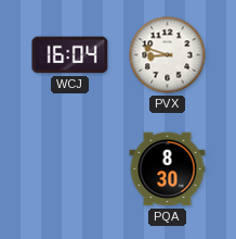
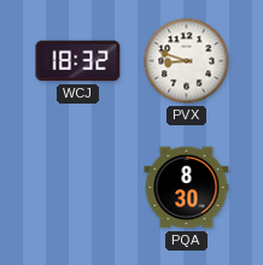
WCJ: 16:04 -> 18:32 (78, 61)
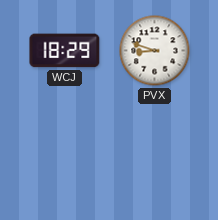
WCJ: 18:32 -> 18:29 (65, 51)
PQA: 8:30 -> none (187, 188)
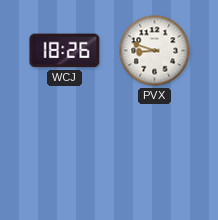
WCJ: 18:29 -> 18:26 (65, 51)
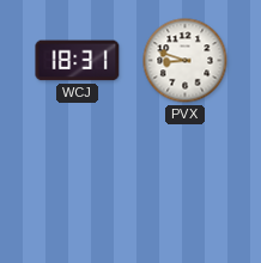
WCJ: 18:26 -> 18:31 (78, 61)
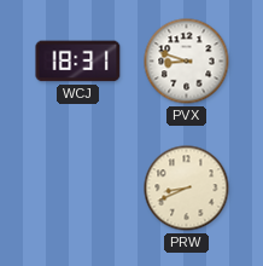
PRW: none -> 8:41 (187, 189)
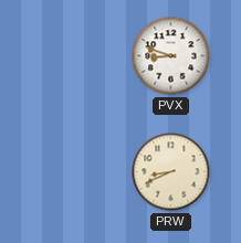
WCJ: 18:31 -> none (78, 62)
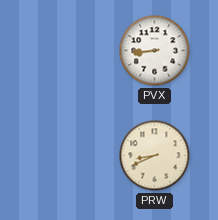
PVX: 8:48 -> 8:44 (155, 51)
